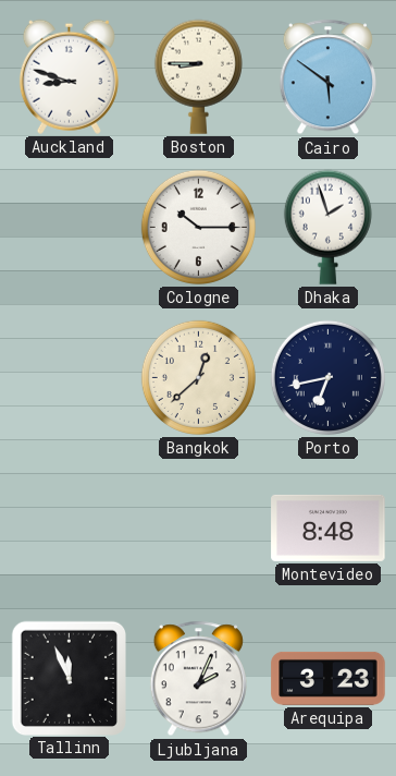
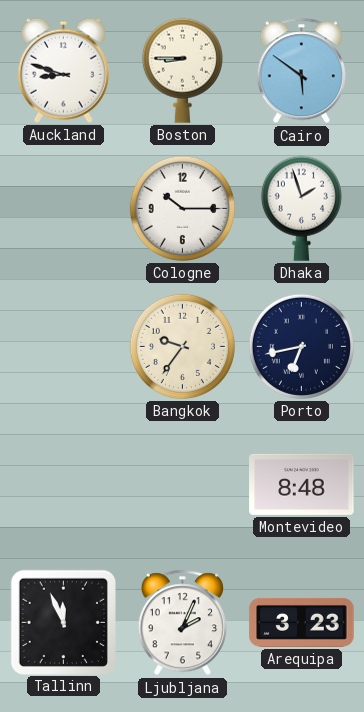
Bangkok: 12:38 -> 9:36 (182, 346)
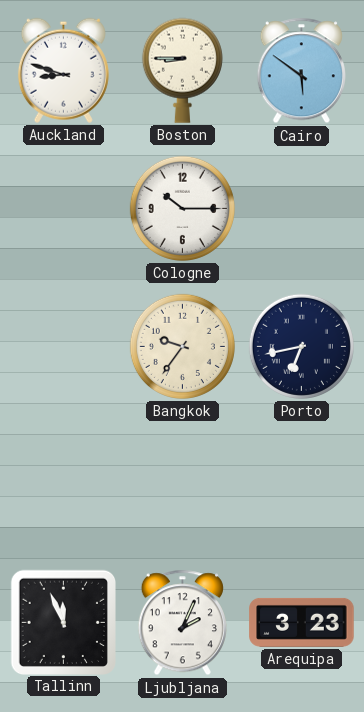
Dhaka: 1:57 -> none (301, 208)
Montevideo: 8:48 -> none (302, 484)
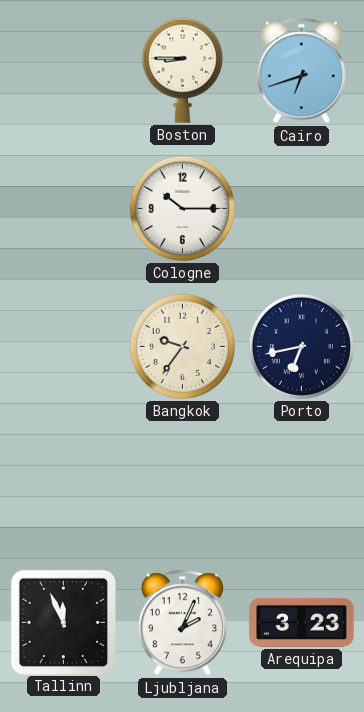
Auckland: 8:48 -> none (63, 70)
Cairo: 5:51 -> 6:42 (301, 71)
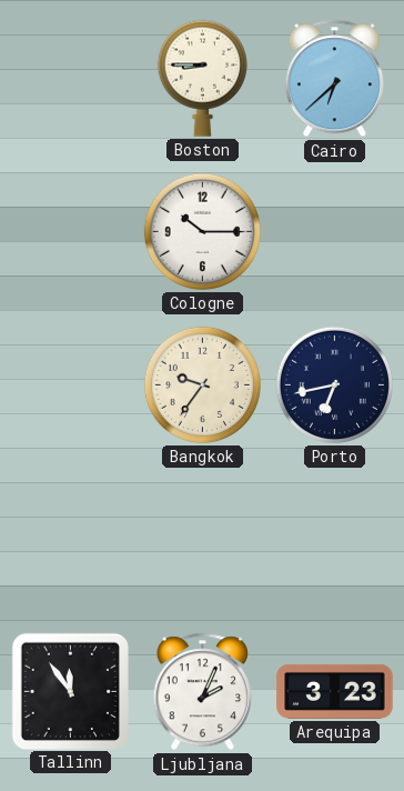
Cairo: 6:42 -> 6:38 (334, 79)
Tallinn: 11:56 -> 11:54 (70, 691)
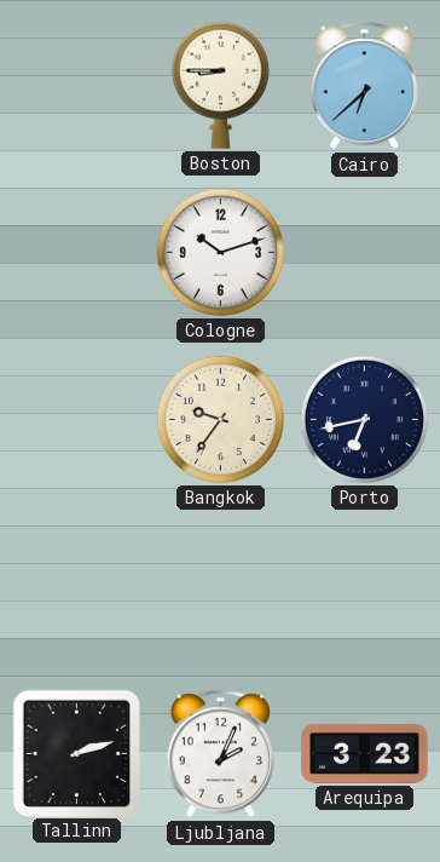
Cologne: 10:15 -> 10:12 (220, 252)
Tallinn: 11:54 -> 2:12 (76, 753)
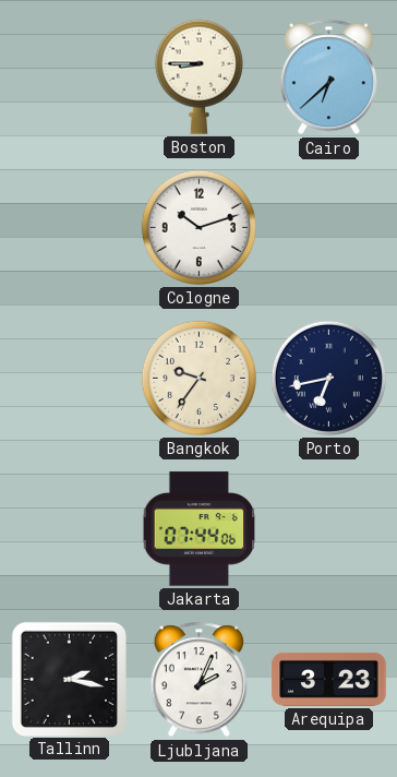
Jakarta: none -> 07:44 (200, 529)
Tallinn: 2:12 -> 2:17 (69, 679)
